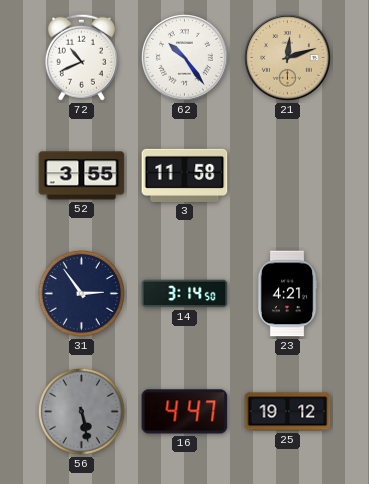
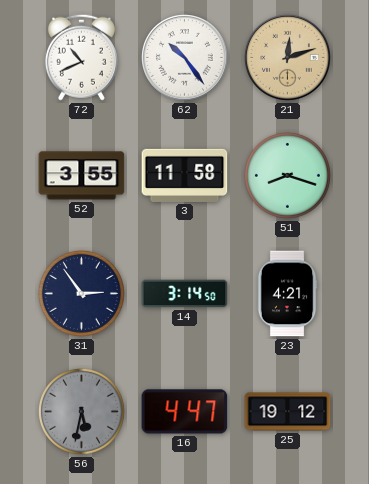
51: none -> 8:18 (287, 175)
56: 5:28 -> 5:32 (81, 411)
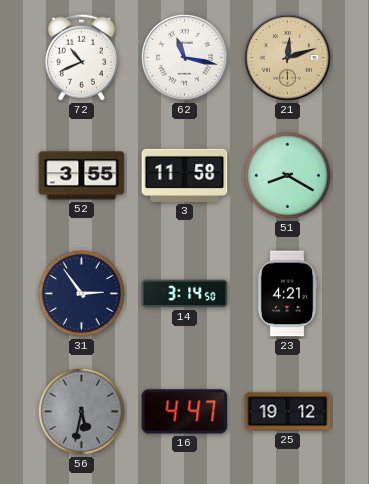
62: 10:24 -> 11:17 (185, 58)
51: 8:18 -> 8:20 (287, 175)
